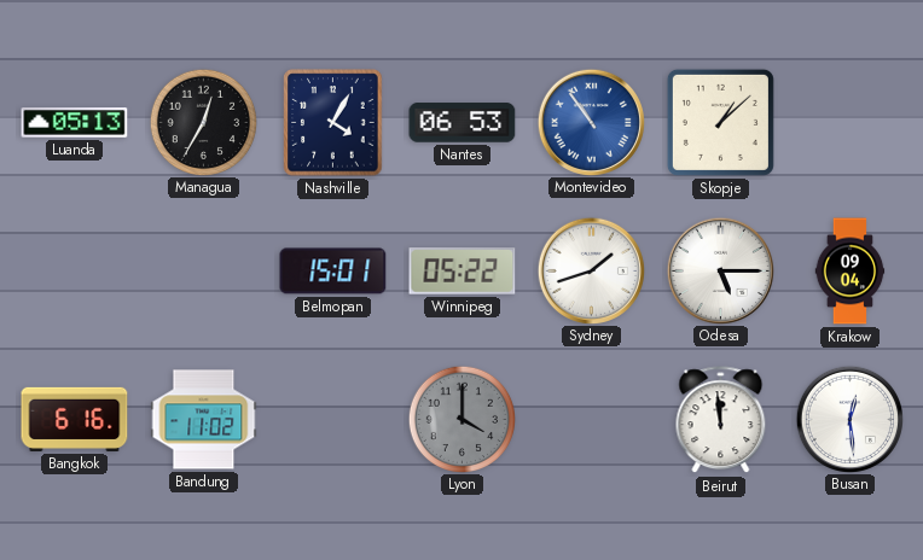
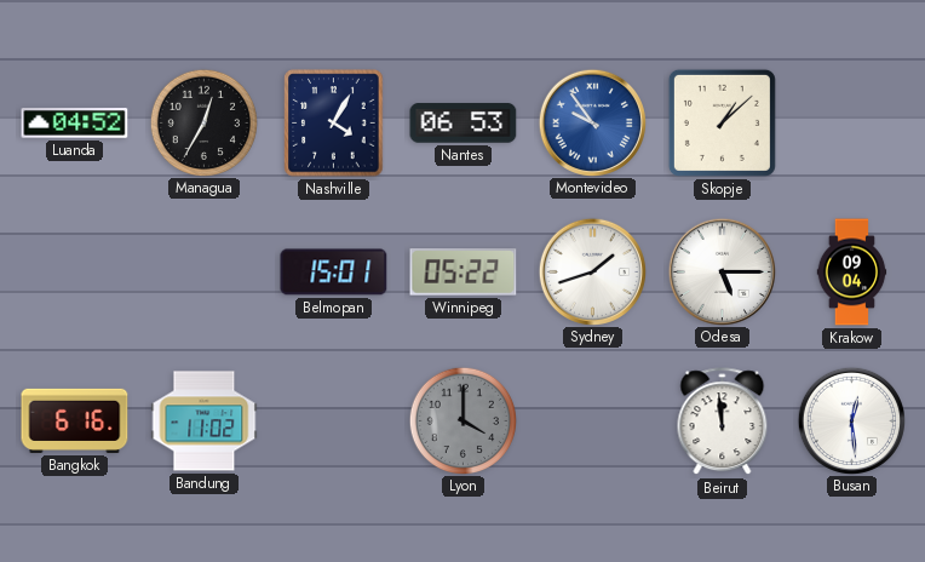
Luanda: 05:13 -> 04:52 (75, 124)
Montevideo: 10:54 -> 9:54 (592, 122)
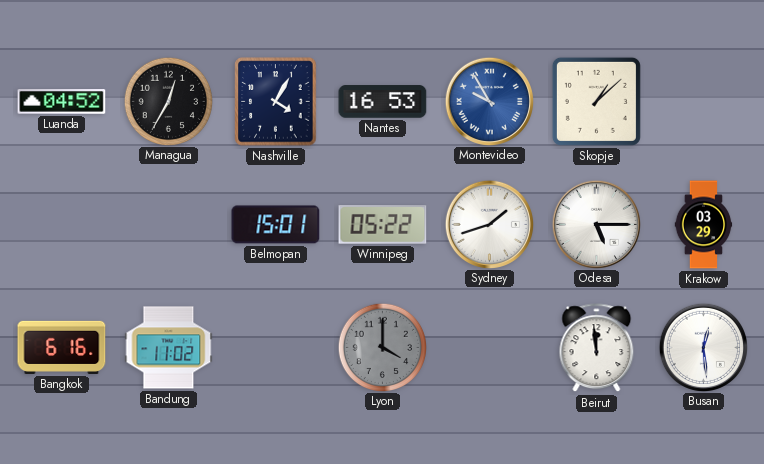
Nantes: 06:53 -> 16:53 (383, 102)
Montevideo: 9:54 -> 9:55 (489, 101)
Krakow: 09:04 -> 03:29 (704, 225)
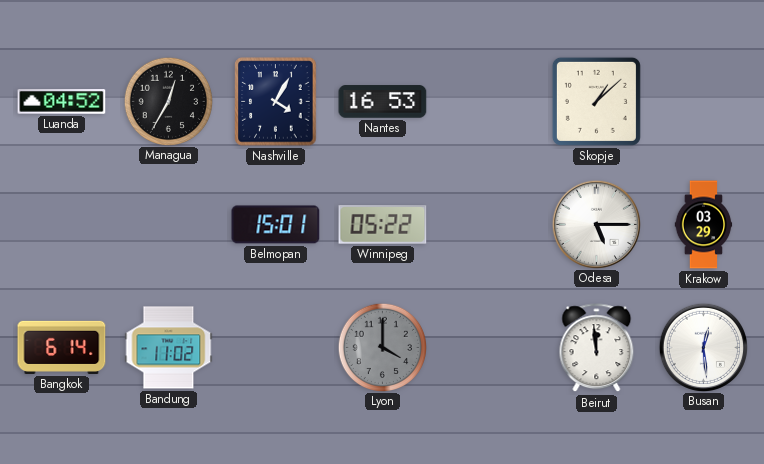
Montevideo: 9:55 -> none (489, 101)
Sydney: 1:42 -> none (489, 224)
Bangkok: 6:16 -> 6:14 (62, 347)
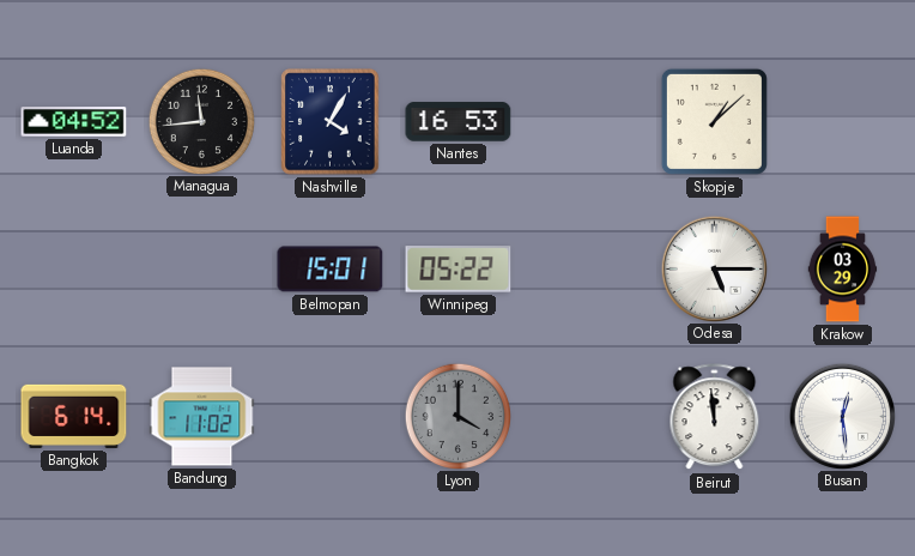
Managua: 12:35 -> 11:44 (201, 121)
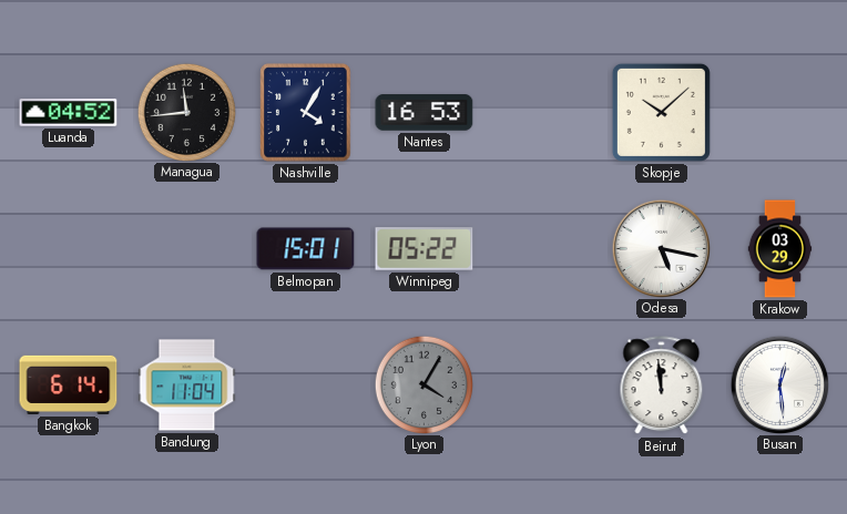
Skopje: 1:08 -> 10:08 (661, 112)
Odesa: 5:15 -> 5:17 (661, 248)
Bandung: 11:02 -> 11:04 (187, 385)
Lyon: 4:00 -> 4:05 (423, 384)
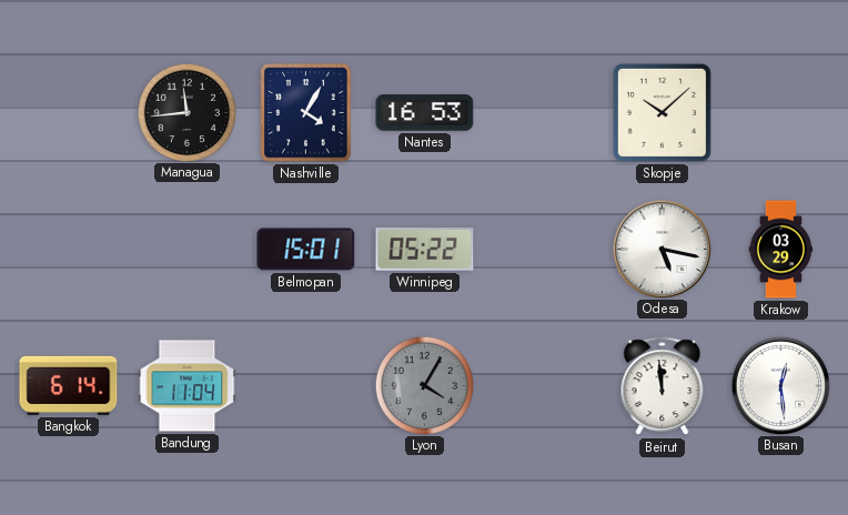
Luanda: 04:52 -> none (69, 113)
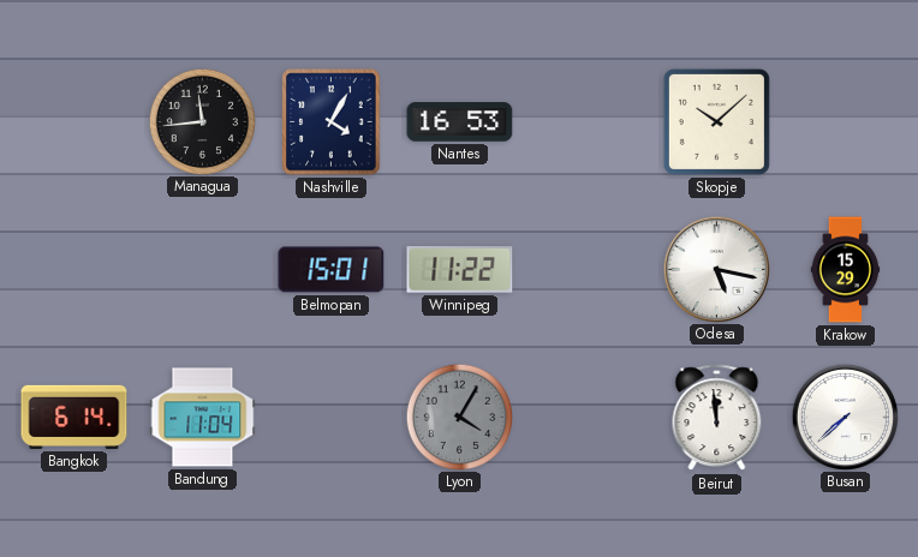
Winnipeg: 05:22 -> 11:22 (460, 270)
Krakow: 03:29 -> 15:29 (846, 270)
Busan: 12:29 -> 7:38 (845, 417)
